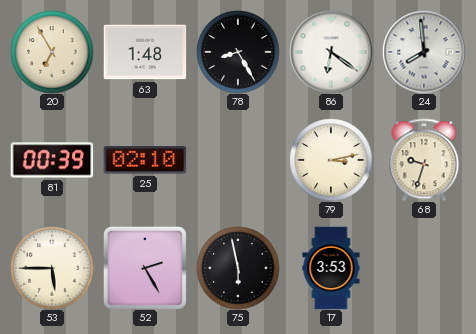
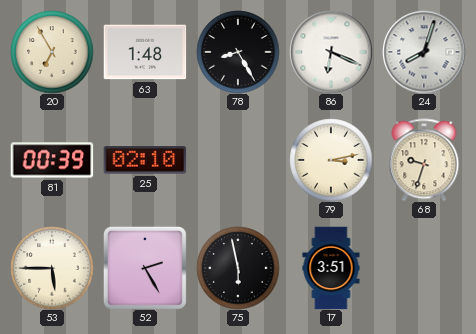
86: 6:21 -> 6:19 (331, 52)
24: 7:59 -> 8:03 (424, 52)
17: 3:53 -> 3:51 (331, 268)
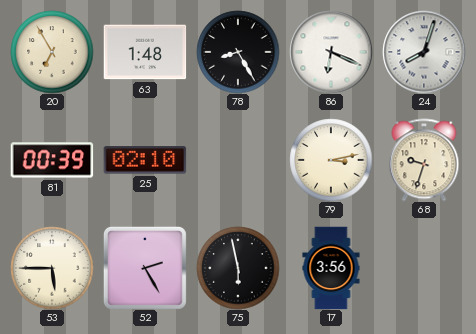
17: 3:51 -> 3:56 (331, 268)
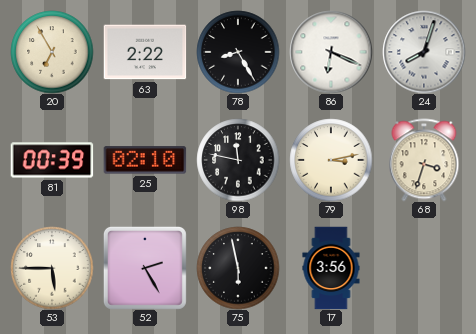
63: 1:48 -> 2:22 (145, 52)
98: none -> 11:47 (238, 160)
68: 9:33 -> 3:33 (424, 160)
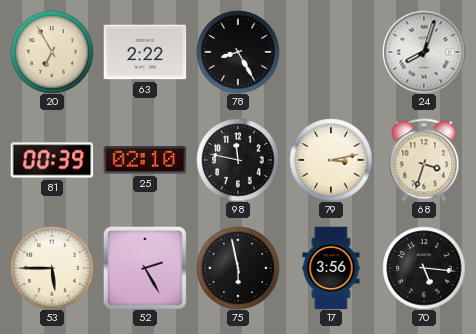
86: 6:19 -> none (331, 52)
70: none -> 5:16 (424, 268)
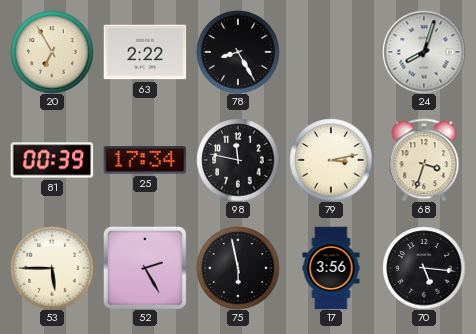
25: 02:10 -> 17:34 (145, 160)
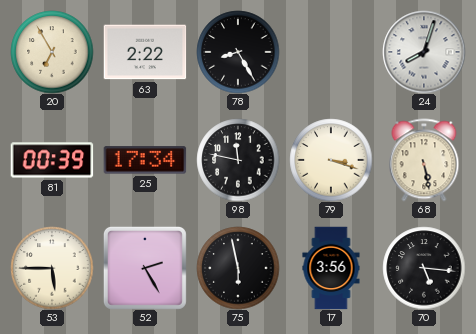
79: 3:13 -> 3:18 (331, 160)
68: 3:33 -> 5:28 (424, 160)
